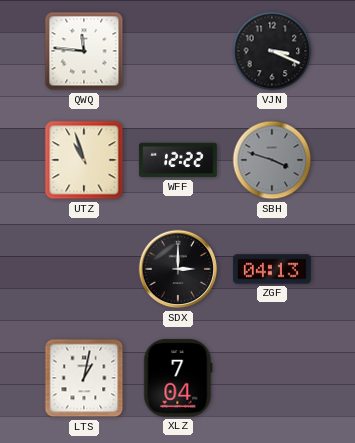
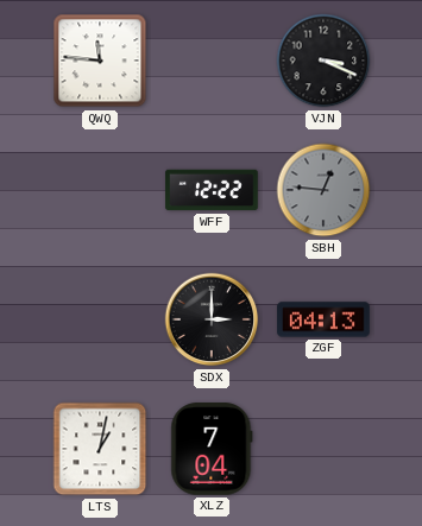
UTZ: 10:57 -> none (84, 160)
SBH: 3:48 -> 12:46 (323, 190)
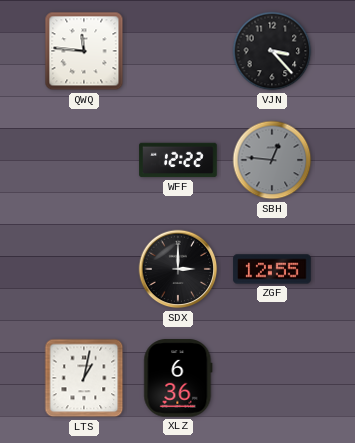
VJN: 3:19 -> 3:23 (272, 51)
ZGF: 04:13 -> 12:55 (272, 269)
XLZ: 7:04 -> 6:36 (178, 378)
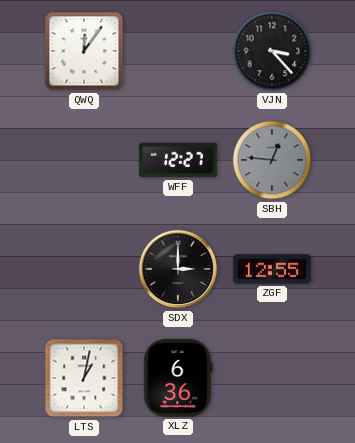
QWQ: 11:46 -> 12:06 (84, 51)
WFF: 12:22 -> 12:27 (178, 160)
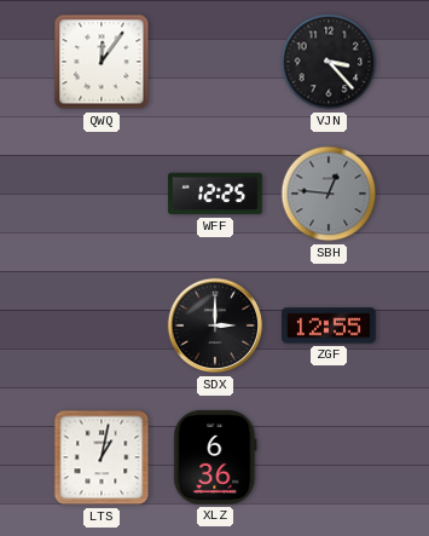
WFF: 12:27 -> 12:25 (215, 194)
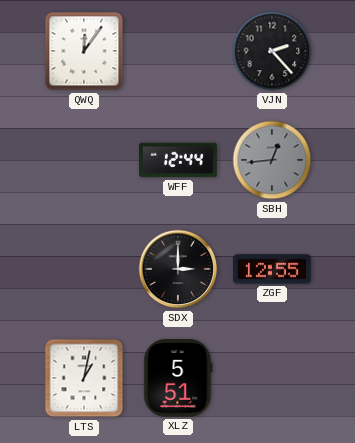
VJN: 3:23 -> 2:23 (272, 51)
WFF: 12:25 -> 12:44 (178, 160)
SBH: 12:46 -> 12:44 (272, 160)
XLZ: 6:36 -> 5:51 (178, 378)
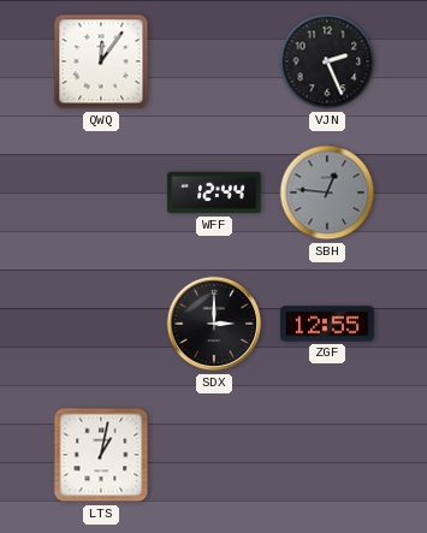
VJN: 2:23 -> 2:26 (327, 61)
SBH: 12:44 -> 12:46 (327, 193)
XLZ: 5:51 -> none (178, 378)
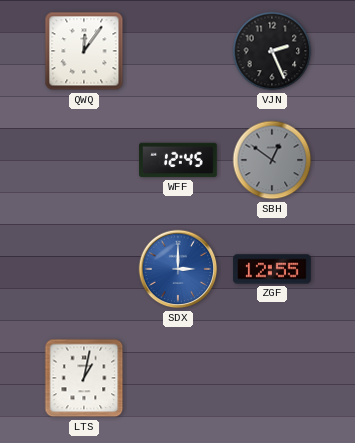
WFF: 12:44 -> 12:45 (178, 160)
SBH: 12:46 -> 12:51 (272, 160)
SDX dial: black -> blue (178, 269)
